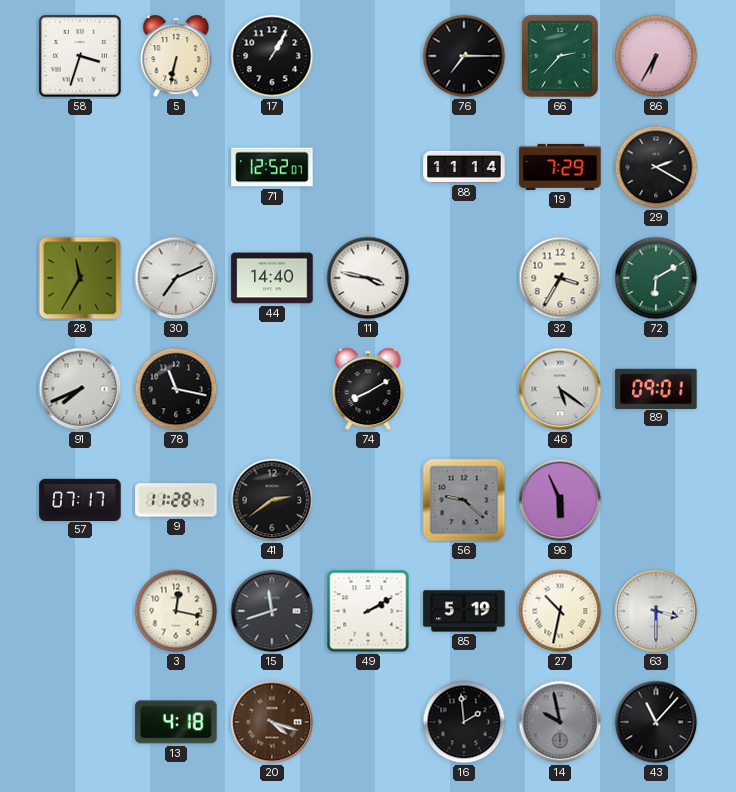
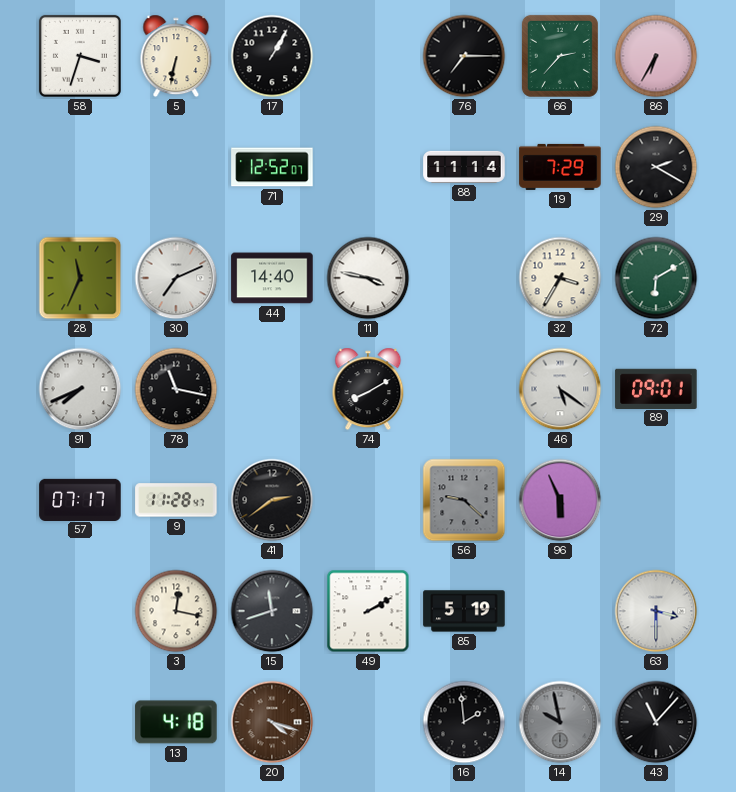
28: 11:35 -> 11:34 (80, 278)
27: 10:32 -> none (560, 611)
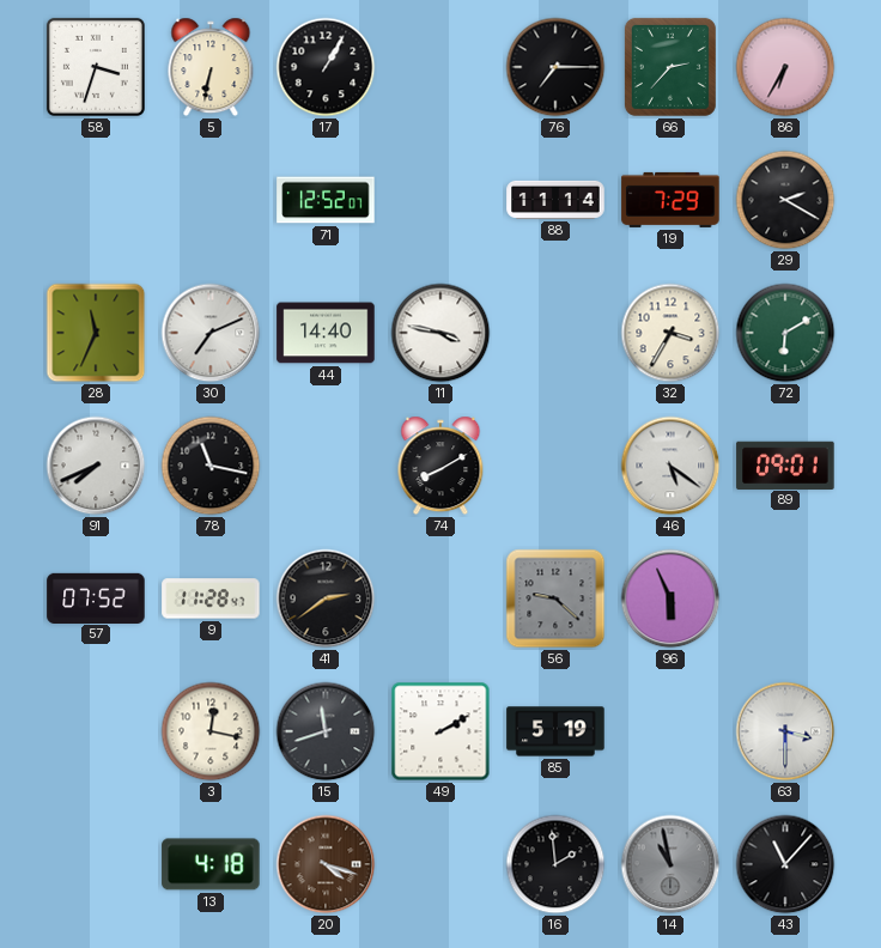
57: 07:17 -> 07:52 (96, 597)
14: 9:58 -> 10:58 (670, 864)
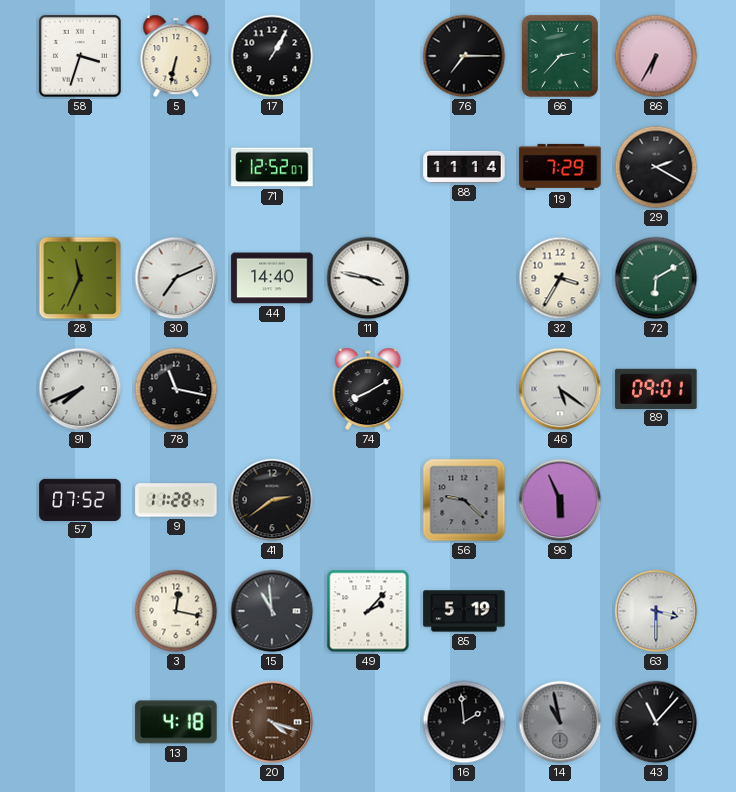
15: 11:42 -> 10:59 (272, 611)
49: 2:10 -> 2:07 (368, 611)
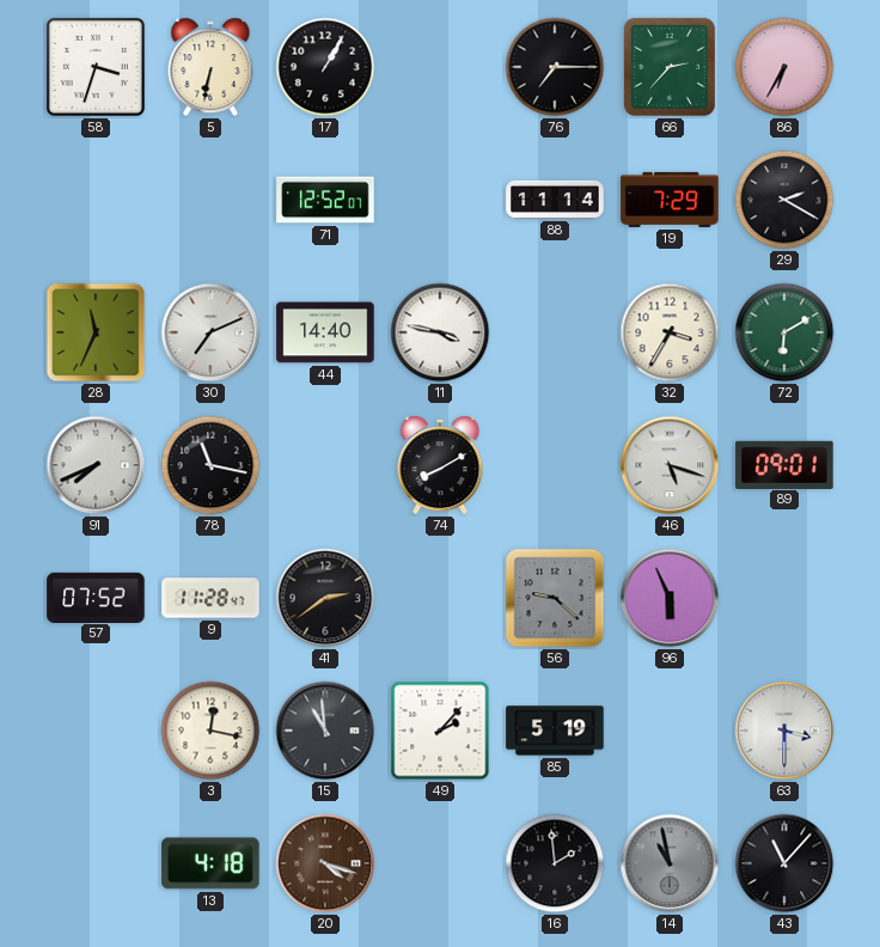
46: 5:21 -> 5:18 (670, 465)
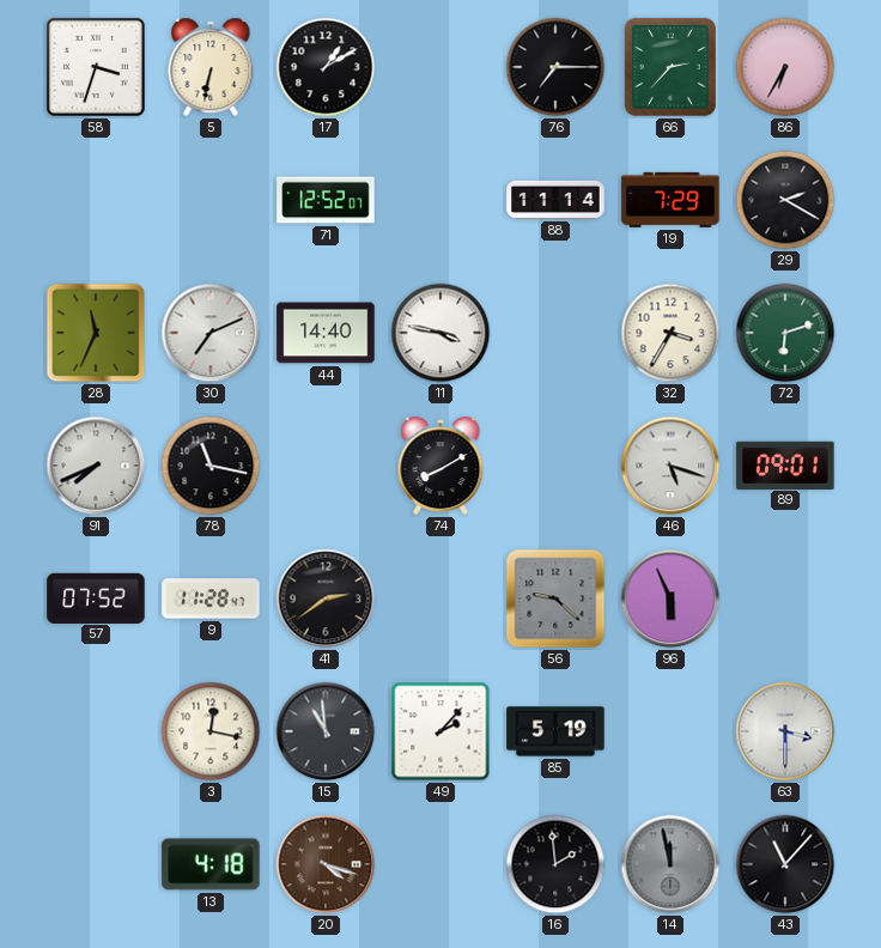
17: 1:05 -> 1:10 (326, 67)
72: 6:10 -> 6:12 (785, 333)
14: 10:58 -> 11:58 (670, 864)
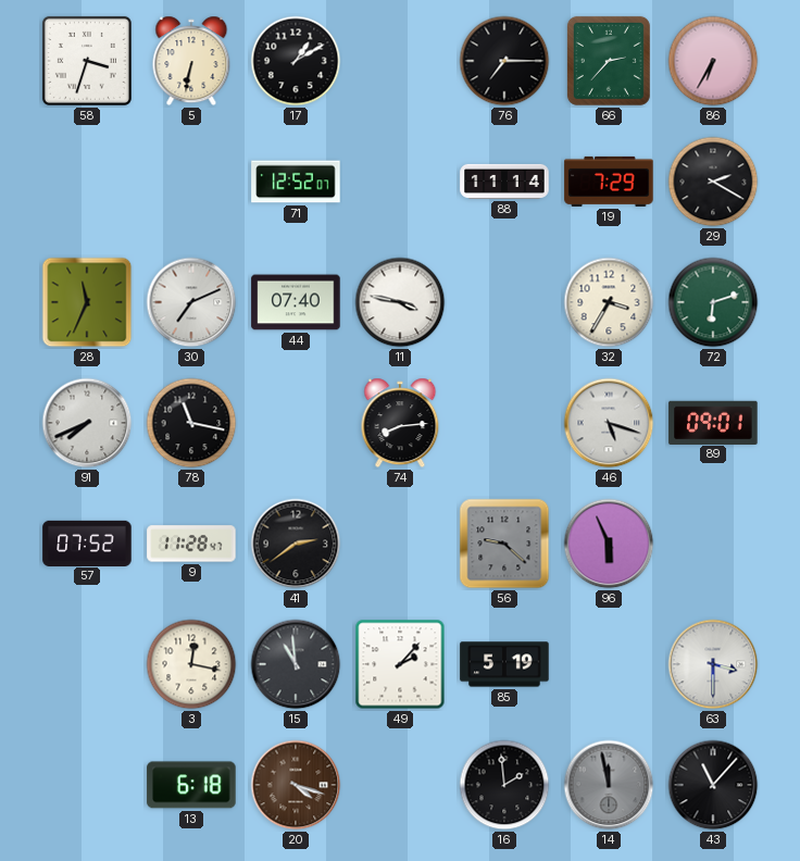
44: 14:40 -> 07:40 (296, 302)
74: 8:10 -> 8:14 (400, 423)
13: 4:18 -> 6:18 (191, 785)
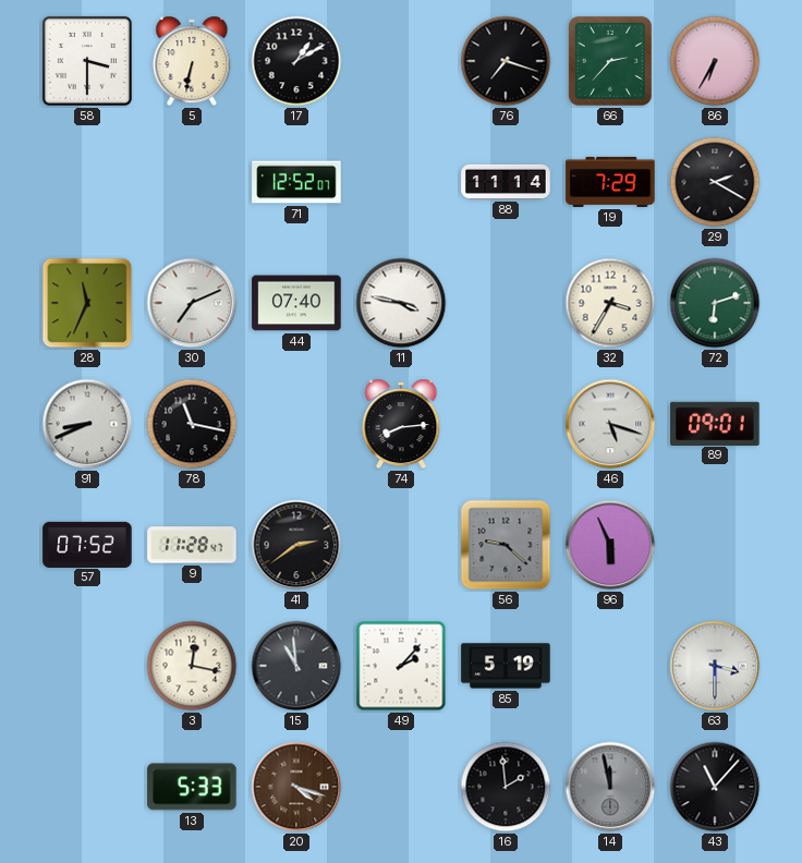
58: 3:33 -> 3:30 (87, 61)
76: 7:15 -> 7:18 (506, 61)
91: 7:41 -> 8:41 (87, 424)
13: 6:18 -> 5:33 (192, 787)
